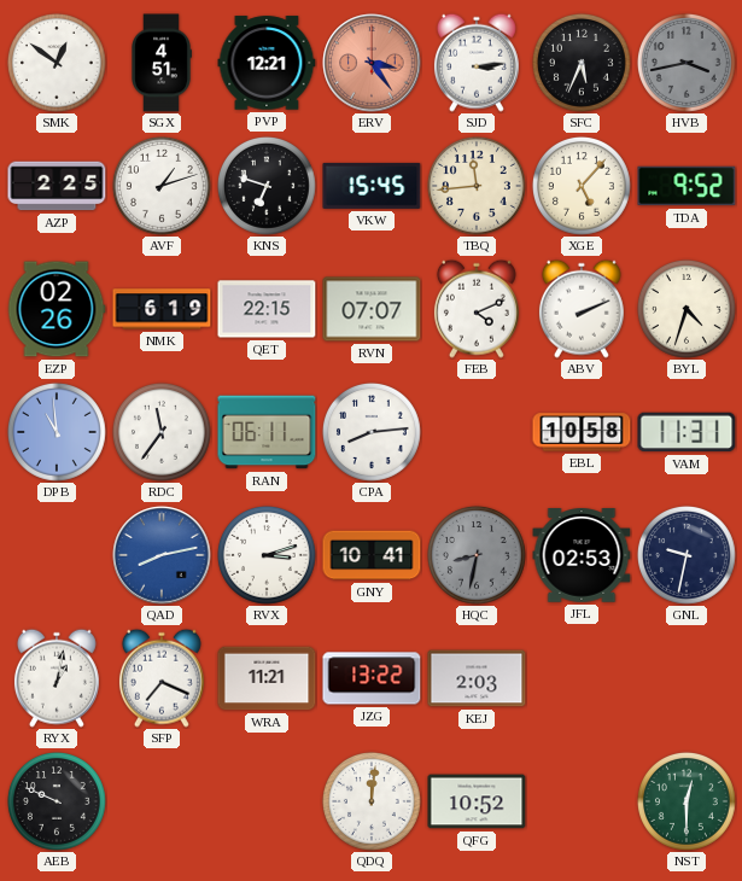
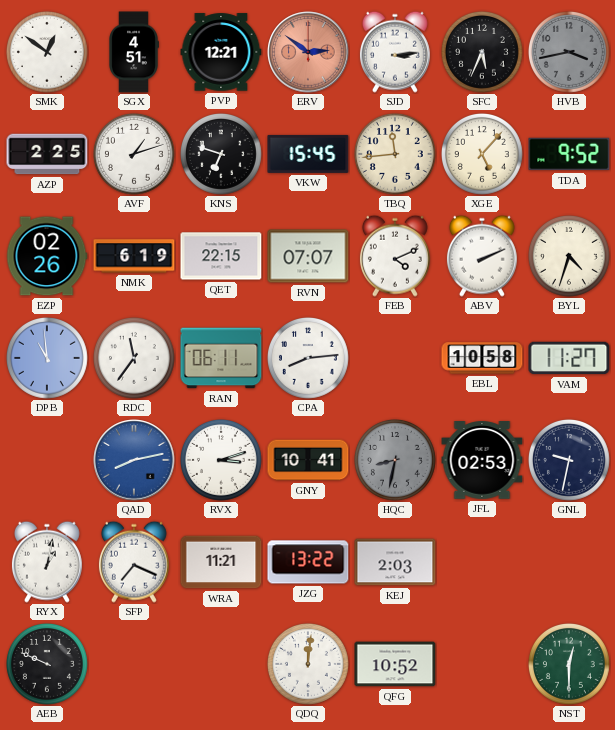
ERV: 3:24 -> 2:51 (308, 52)
VAM: 11:31 -> 11:27 (569, 358)
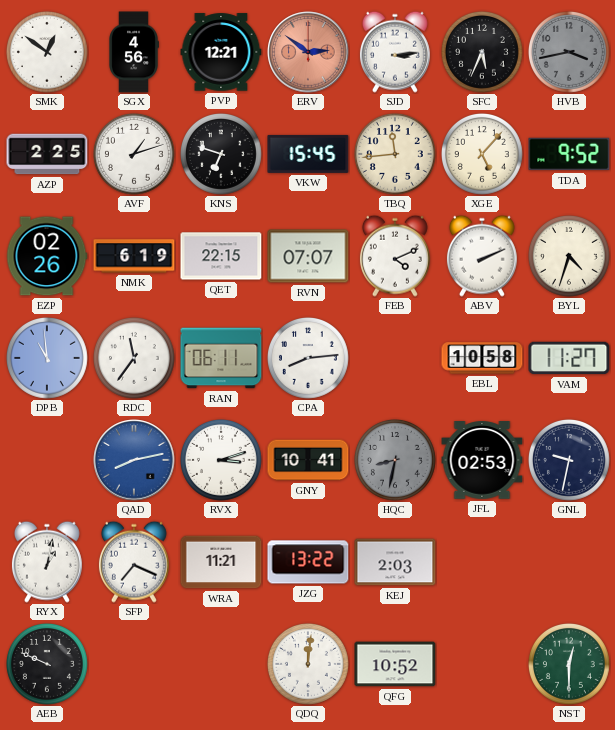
SGX: 4:51 -> 4:56 (134, 52)
